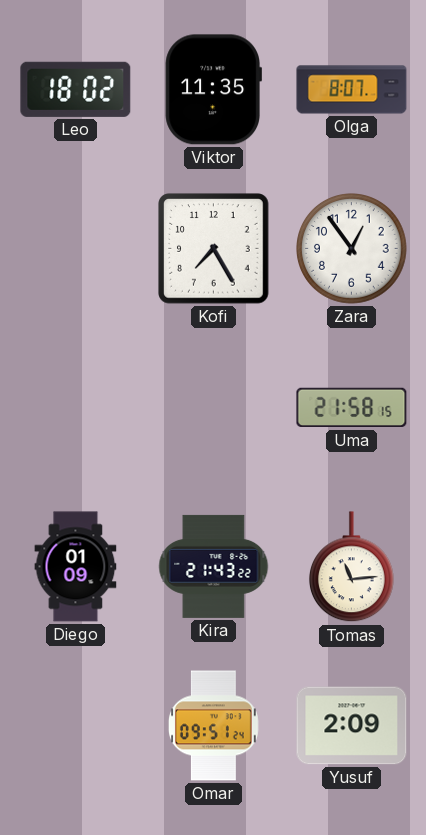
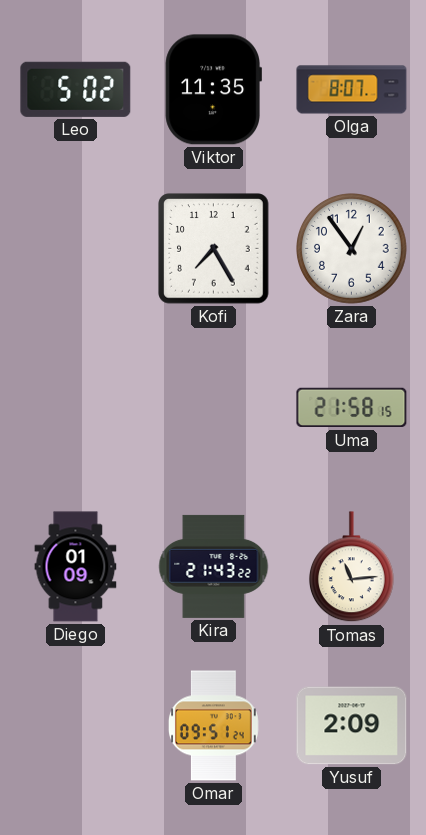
Leo: 18:02 -> 5:02 (76, 89)
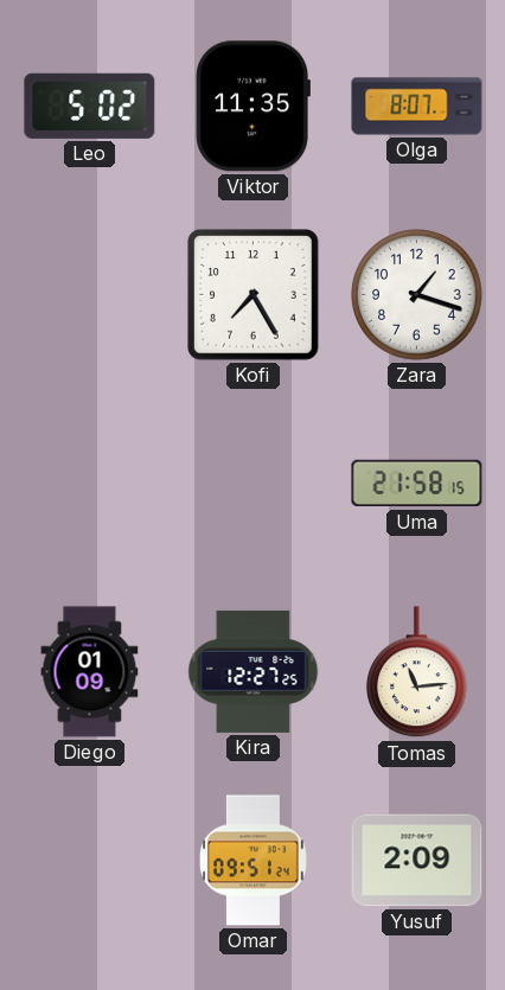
Zara: 12:54 -> 1:18 (417, 295)
Kira: 21:43 -> 12:27 (254, 671)
